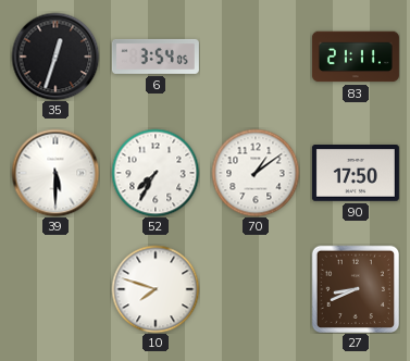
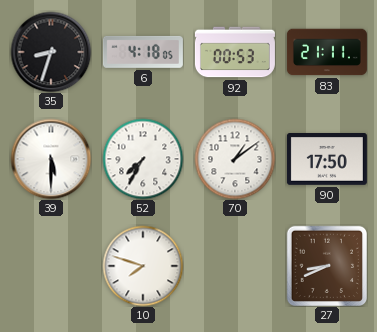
35: 12:33 -> 8:33 (51, 52)
6: 3:54 -> 4:18 (143, 52)
92: none -> 00:53 (235, 52)
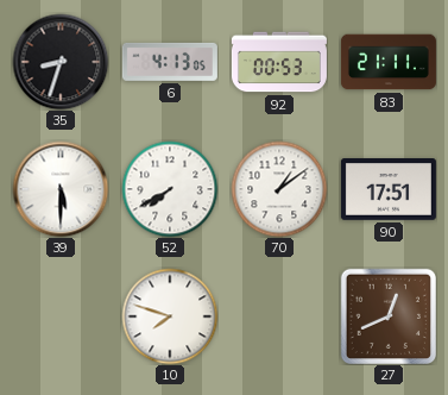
6: 4:18 -> 4:13 (170, 62)
52: 7:35 -> 7:40 (170, 189)
90: 17:50 -> 17:51 (389, 190)
27: 8:41 -> 12:41 (387, 315)
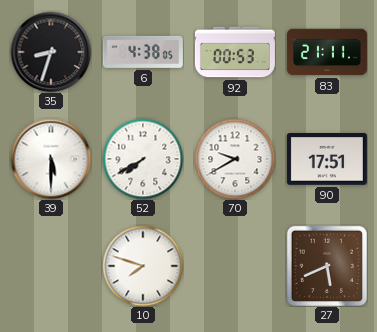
6: 4:13 -> 4:38 (143, 52)
70: 1:09 -> 9:40 (235, 159)
27: 12:41 -> 5:41 (326, 265)
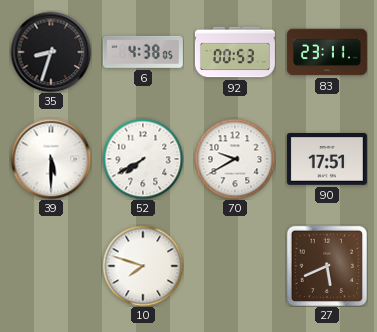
83: 21:11 -> 23:11 (327, 52)
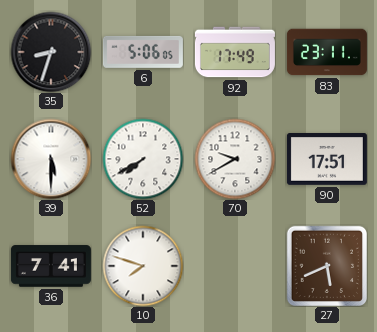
6: 4:38 -> 5:06 (143, 52)
92: 00:53 -> 17:49 (235, 52)
36: none -> 7:41 (51, 266)
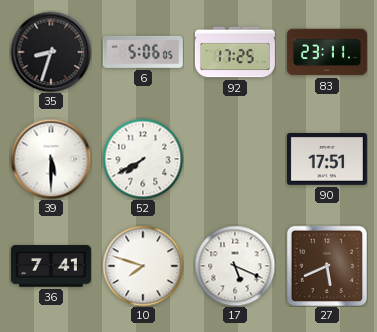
92: 17:49 -> 17:25 (235, 52)
70: 9:40 -> none (235, 159)
17: none -> 5:19 (235, 266)
